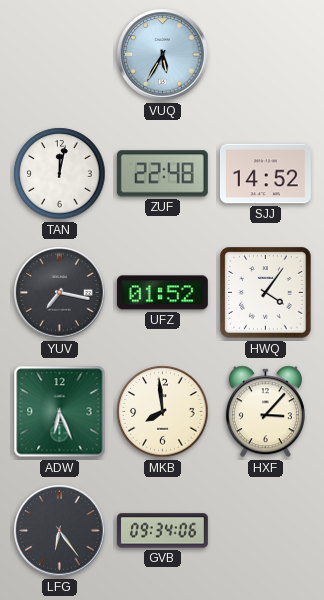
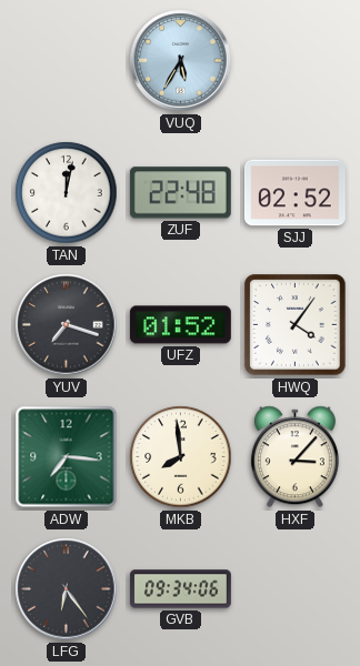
SJJ: 14:52 -> 02:52 (294, 193)
YUV: 7:17 -> 7:18 (67, 325)
ADW: 6:26 -> 7:16 (67, 457)
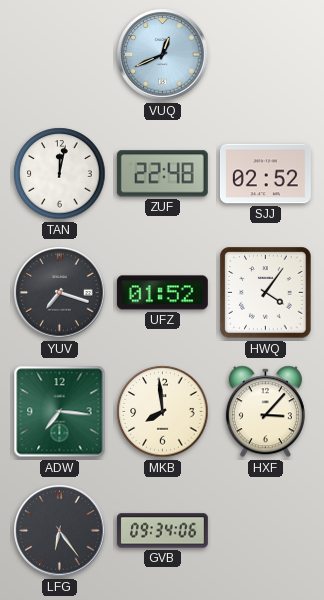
VUQ: 5:35 -> 12:41 (163, 55)
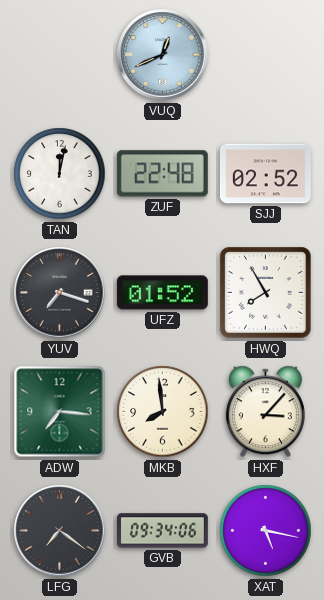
HWQ: 4:06 -> 7:55 (266, 293)
LFG: 6:24 -> 7:21 (60, 531)
XAT: none -> 5:17 (266, 531)
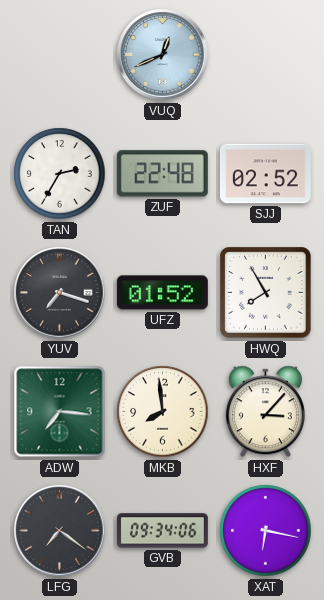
TAN: 12:02 -> 2:35 (60, 174)
XAT: 5:17 -> 6:17 (266, 531)
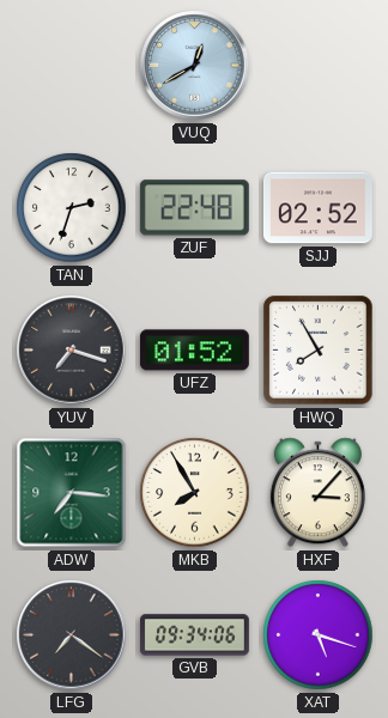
VUQ: 12:41 -> 12:40 (195, 66)
TAN: 2:35 -> 2:33 (72, 208)
MKB: 7:59 -> 7:55 (195, 493)
XAT: 6:17 -> 5:18 (319, 635)
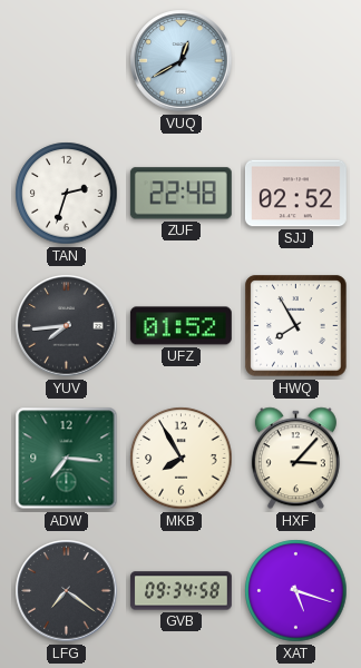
YUV: 7:18 -> 7:44 (67, 326)
GVB: 09:34:06 -> 09:34:58 (180, 591)
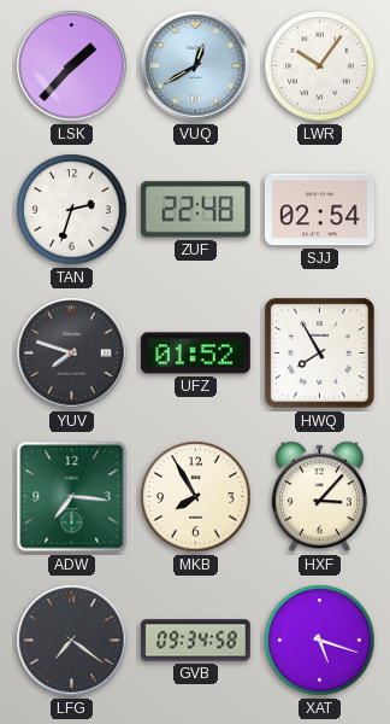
LSK: none -> 1:37 (72, 66)
LWR: none -> 10:06 (320, 66)
SJJ: 02:52 -> 02:54 (319, 210)
YUV: 7:44 -> 7:48 (72, 354)
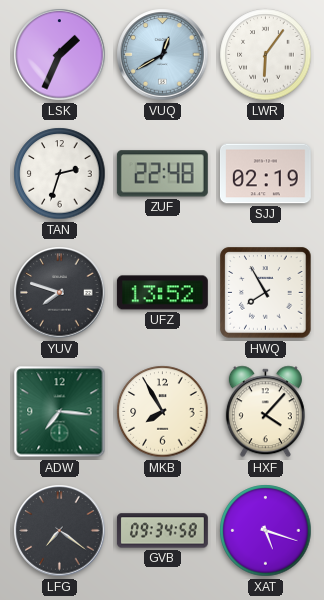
LSK: 1:37 -> 1:34 (60, 55)
LWR: 10:06 -> 6:06 (266, 55)
SJJ: 02:54 -> 02:19 (265, 174)
UFZ: 01:52 -> 13:52 (162, 293)
HXF: 3:07 -> 4:07 (265, 412)
